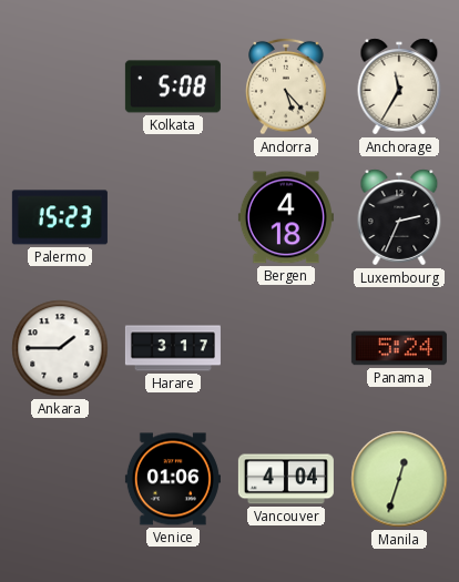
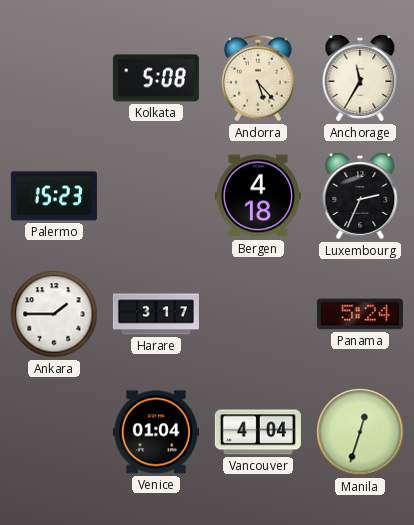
Venice: 01:06 -> 01:04 (156, 432)
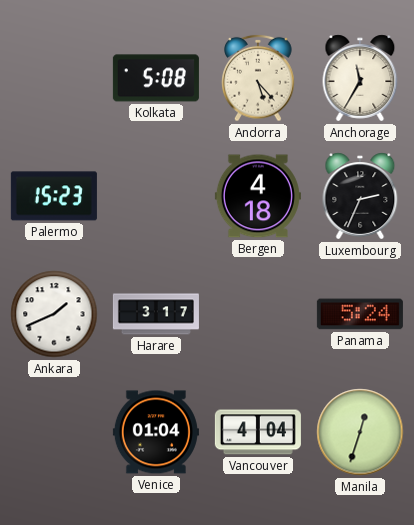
Ankara: 1:45 -> 1:41 (54, 314)
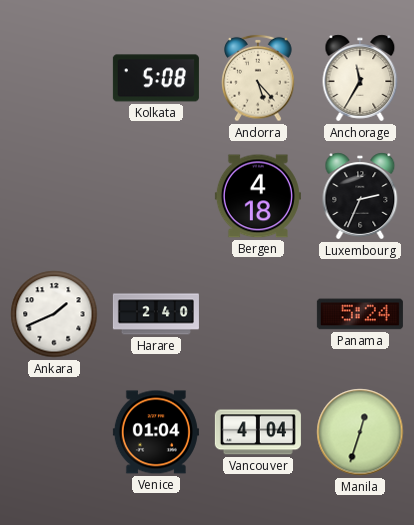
Palermo: 15:23 -> none (54, 196)
Harare: 3:17 -> 2:40 (156, 314)
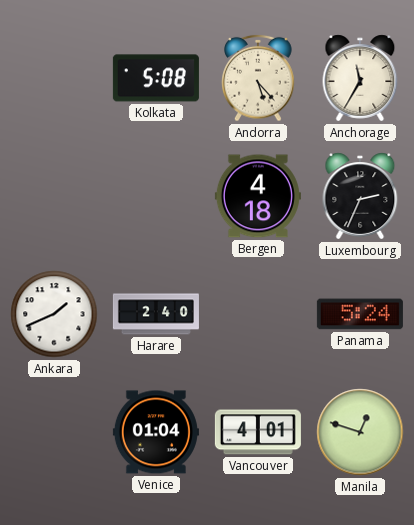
Vancouver: 4:04 -> 4:01 (258, 432)
Manila: 12:33 -> 12:48 (360, 432)
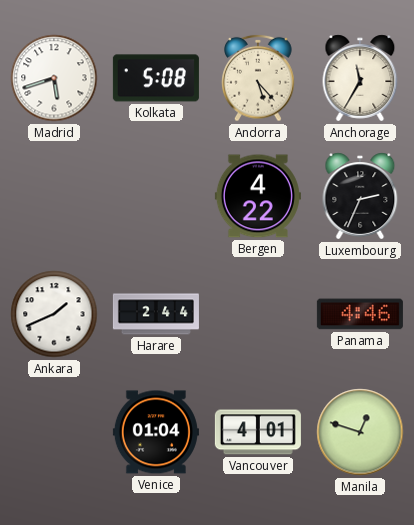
Madrid: none -> 5:42 (54, 78)
Bergen: 4:18 -> 4:22 (258, 196)
Harare: 2:40 -> 2:44 (156, 314)
Panama: 5:24 -> 4:46 (360, 314)
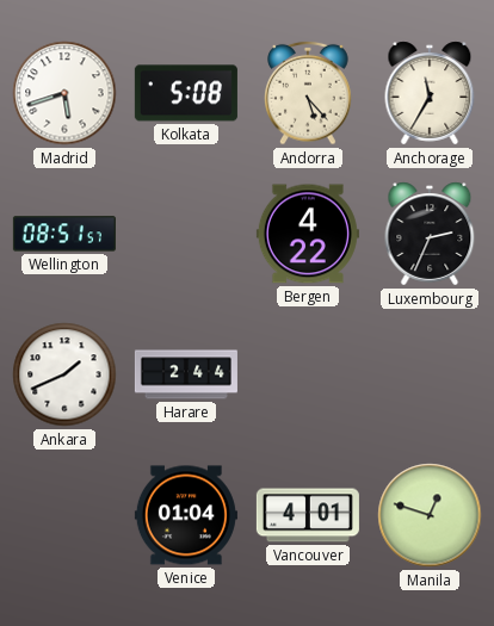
Wellington: none -> 08:51 (64, 234)
Panama: 4:46 -> none (360, 314)
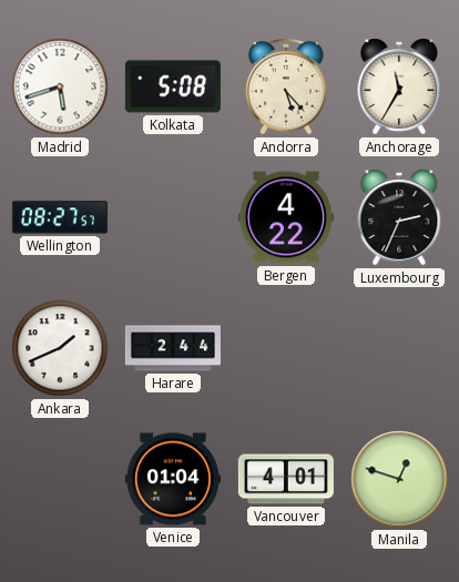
Wellington: 08:51 -> 08:27 (60, 217)
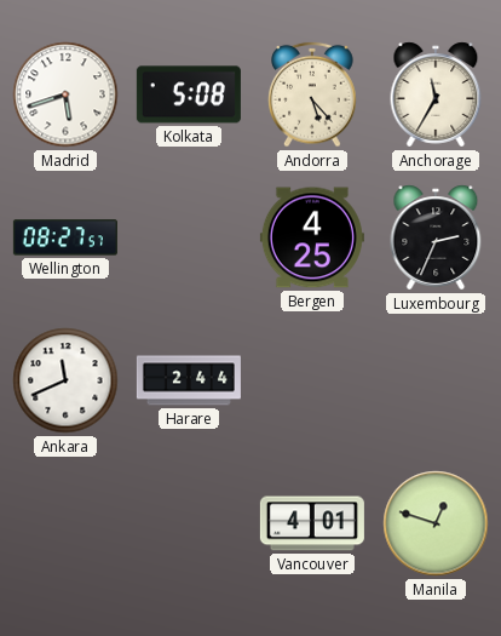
Bergen: 4:22 -> 4:25 (312, 237)
Ankara: 1:41 -> 11:41 (65, 380)
Venice: 01:04 -> none (173, 479)
